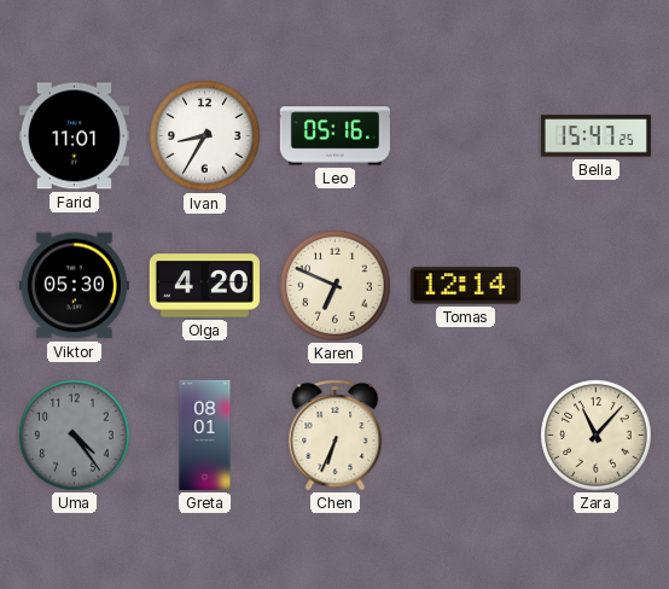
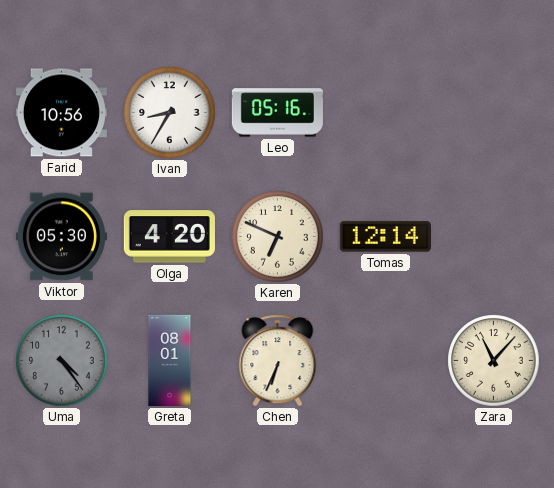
Farid: 11:01 -> 10:56 (61, 113)
Bella: 15:47 -> none (595, 136)
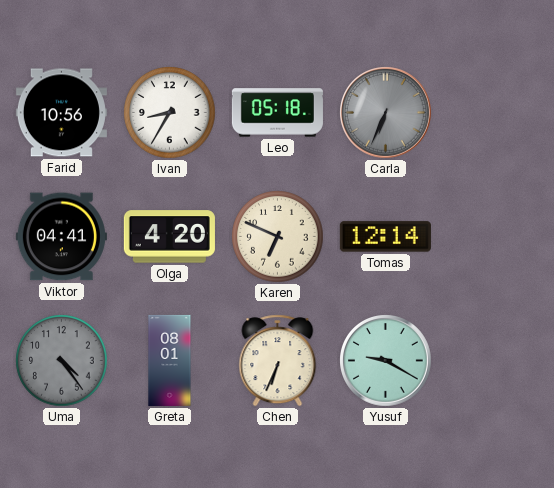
Leo: 05:16 -> 05:18 (277, 113)
Carla: none -> 6:34 (386, 113)
Viktor: 05:30 -> 04:41 (61, 237)
Yusuf: none -> 9:20 (386, 361)
Zara: 11:07 -> none (494, 361)
